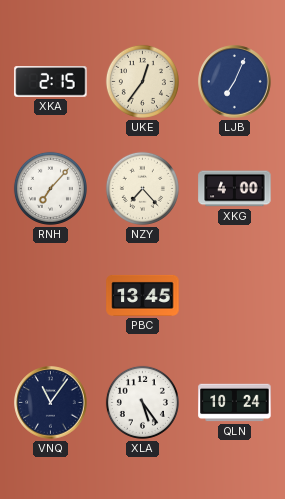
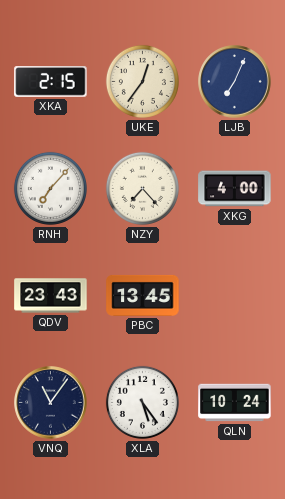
QDV: none -> 23:43 (51, 296)
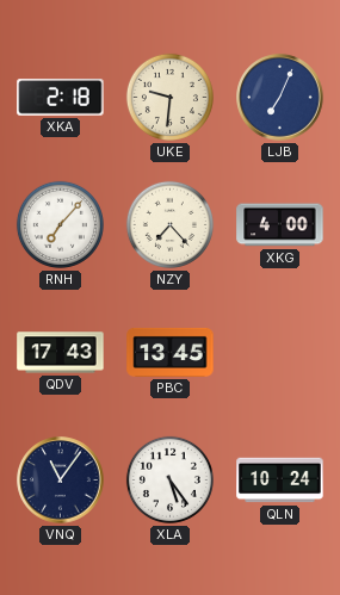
XKA: 2:15 -> 2:18 (61, 98)
UKE: 12:36 -> 9:31 (169, 97)
QDV: 23:43 -> 17:43 (61, 353)
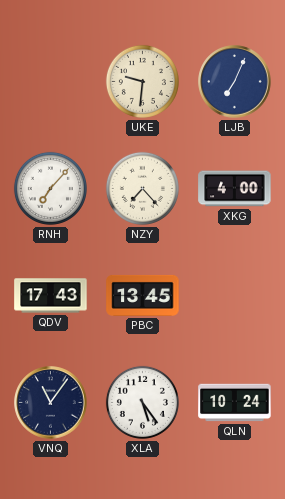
XKA: 2:18 -> none (61, 98)
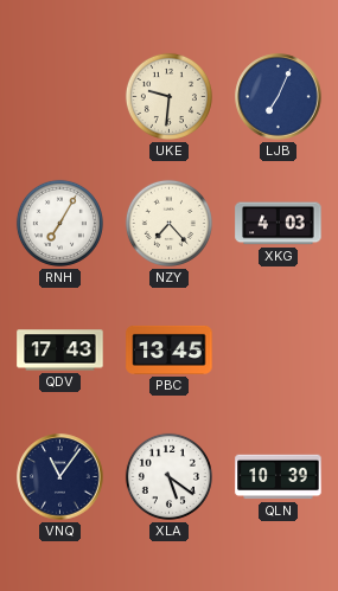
RNH: 7:07 -> 7:05 (59, 223)
XKG: 4:00 -> 4:03 (279, 224)
XLA: 5:24 -> 5:21 (168, 476)
QLN: 10:24 -> 10:39 (279, 477)
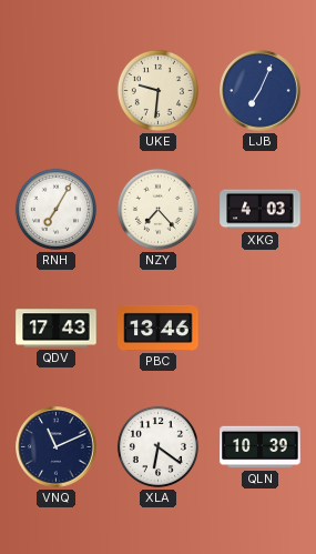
PBC: 13:45 -> 13:46 (159, 328)
VNQ: 11:06 -> 11:11 (57, 447)
XLA: 5:21 -> 6:21 (157, 446)
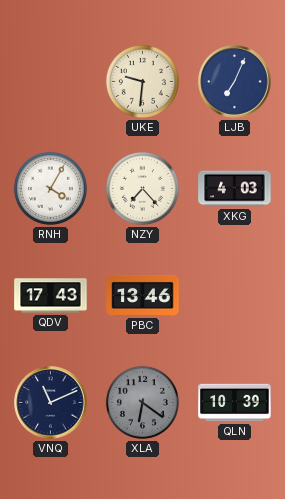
RNH: 7:05 -> 4:05 (50, 188)
XLA dial: white -> grey (142, 402)
